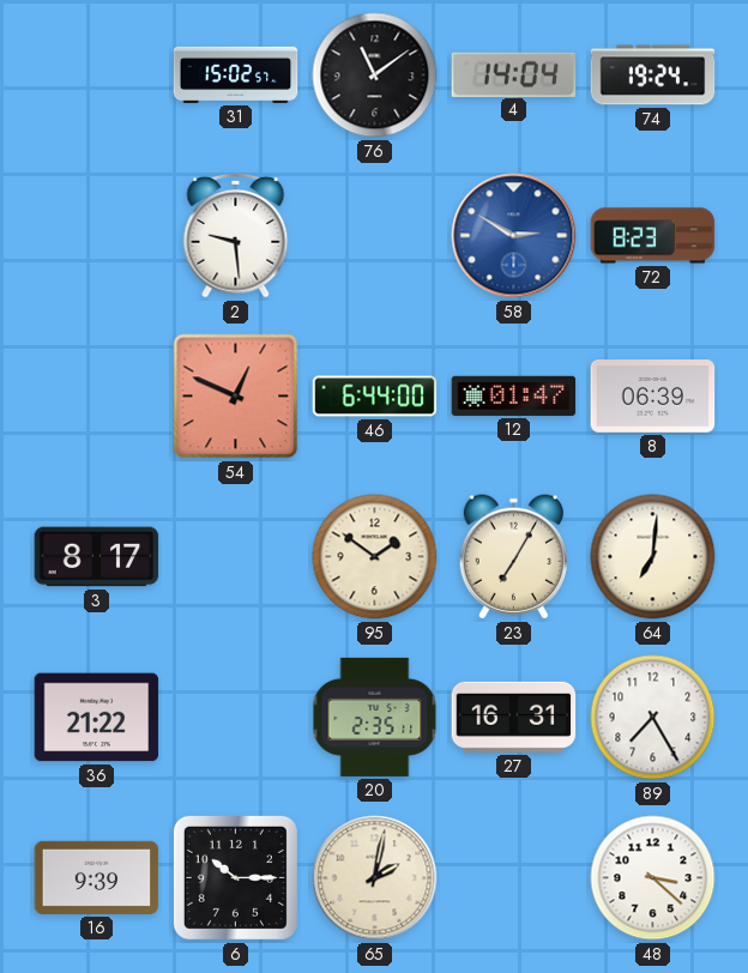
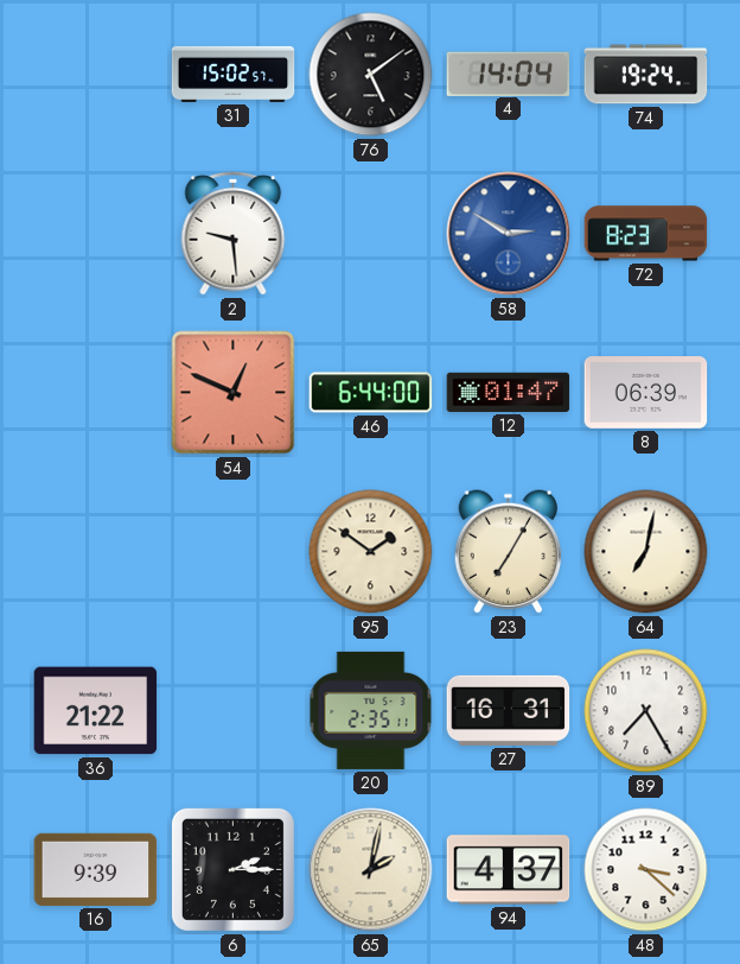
76: 11:09 -> 5:09 (371, 75)
3: 8:17 -> none (97, 557)
64: 7:01 -> 7:02 (646, 552)
6: 10:15 -> 2:15 (232, 869)
94: none -> 4:37 (509, 870)
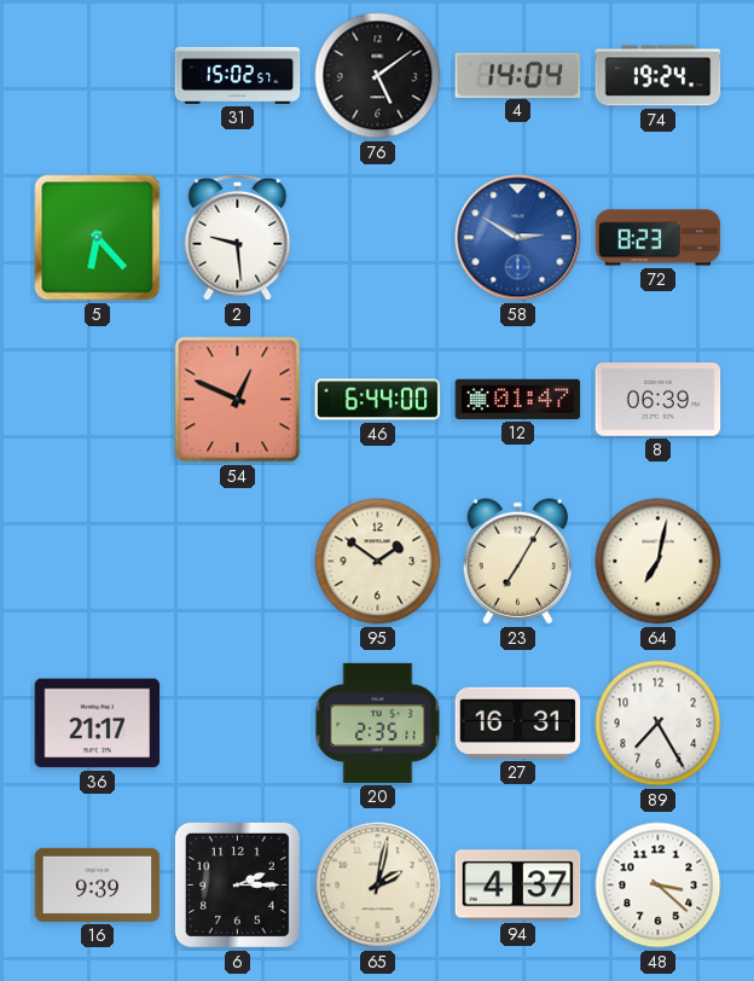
5: none -> 6:23 (98, 238)
36: 21:22 -> 21:17 (98, 724)
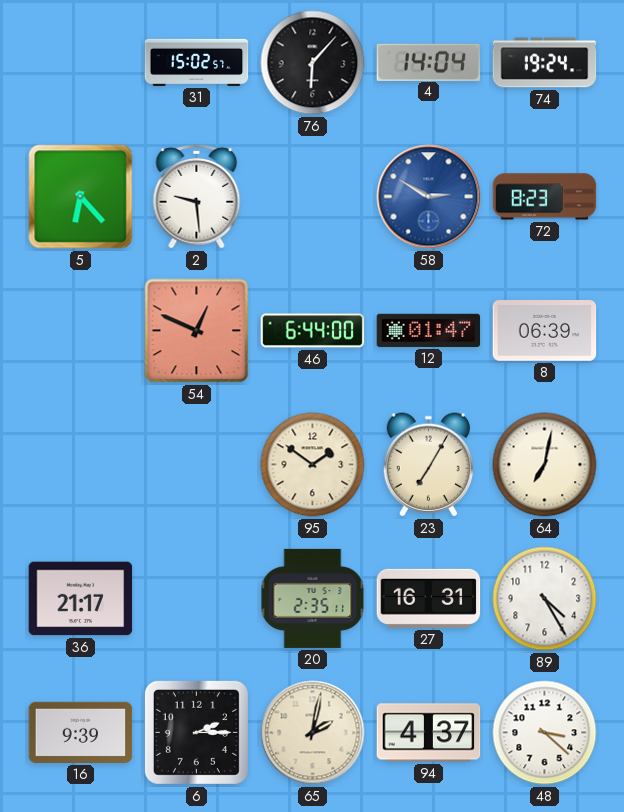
76: 5:09 -> 6:07 (313, 63)
89: 7:25 -> 4:25 (545, 599)
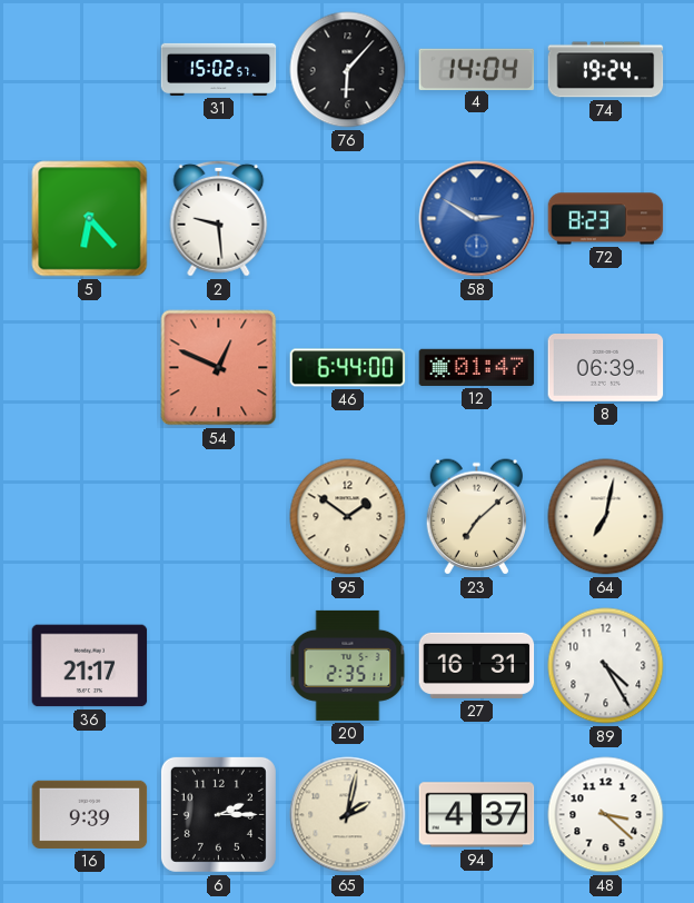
23: 7:05 -> 7:08 (476, 517)
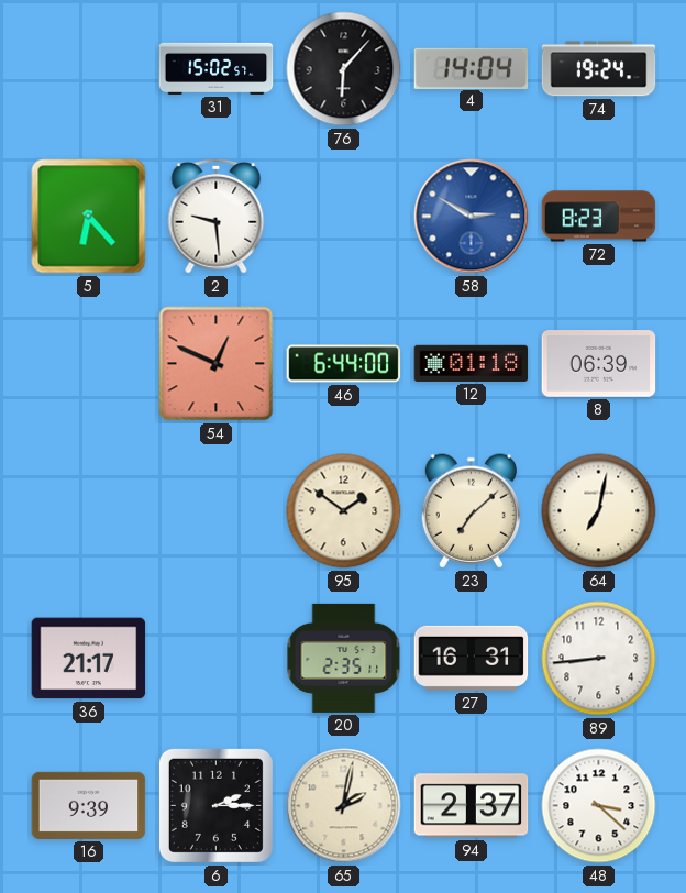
12: 01:47 -> 01:18 (472, 363)
89: 4:25 -> 8:44 (599, 659)
94: 4:37 -> 2:37 (472, 806)
